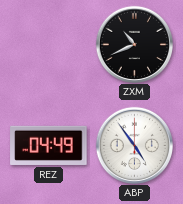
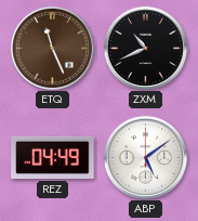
ETQ: none -> 11:26 (52, 48)
ABP: 4:54 -> 5:09 (145, 157)
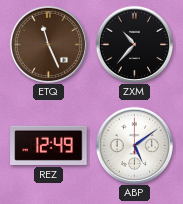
ZXM: 10:41 -> 10:37 (134, 44)
REZ: 04:49 -> 12:49 (49, 145)
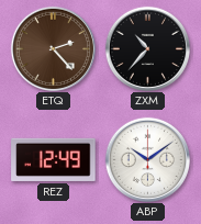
ETQ: 11:26 -> 2:23 (53, 48)
ABP: 5:09 -> 10:09 (147, 159)
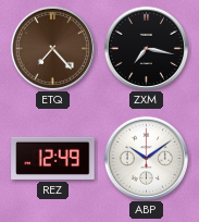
ETQ: 2:23 -> 7:23 (52, 48)
ZXM: 10:37 -> 7:17 (146, 48)
